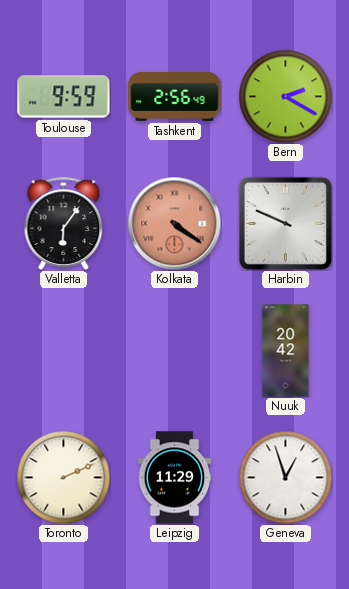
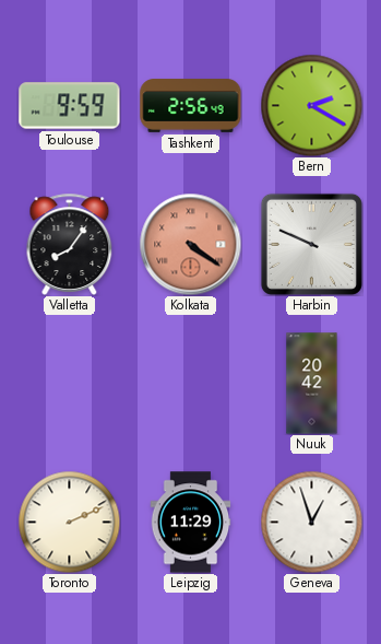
Valletta: 6:06 -> 8:06 (70, 244)
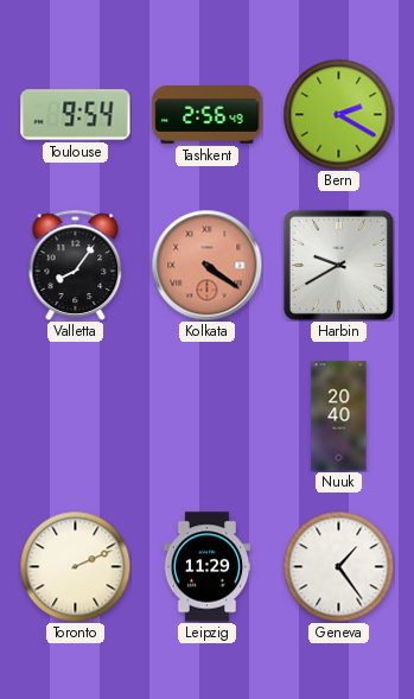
Toulouse: 9:59 -> 9:54 (76, 115)
Harbin: 9:49 -> 9:40 (338, 265)
Nuuk: 20:42 -> 20:40 (339, 417)
Geneva: 12:57 -> 1:24 (338, 566)
